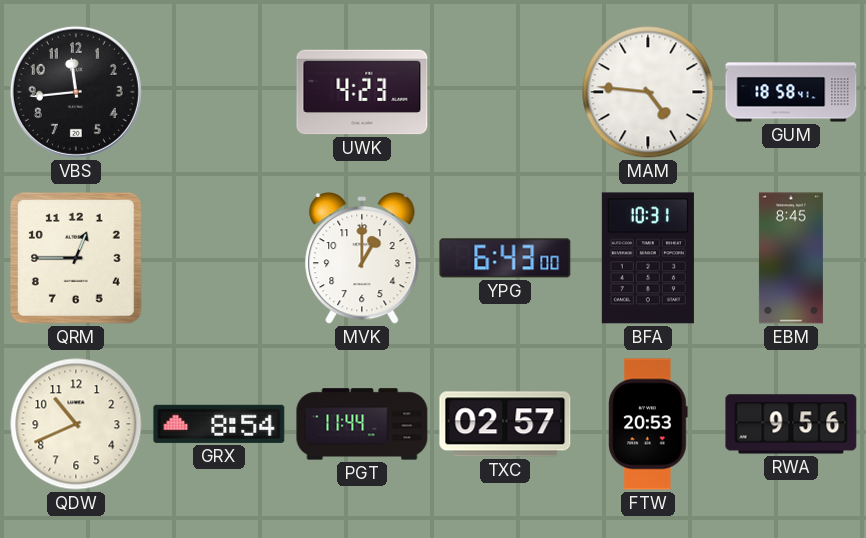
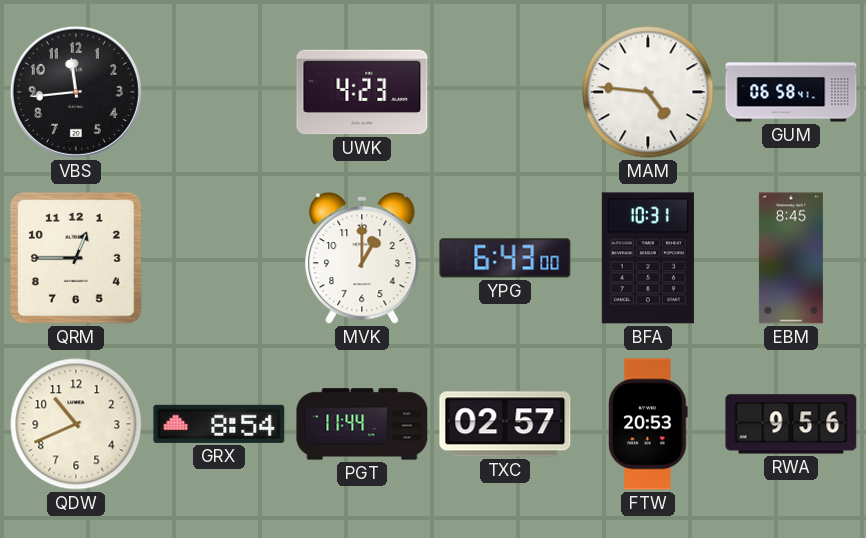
GUM: 18:58 -> 06:58 (791, 92)
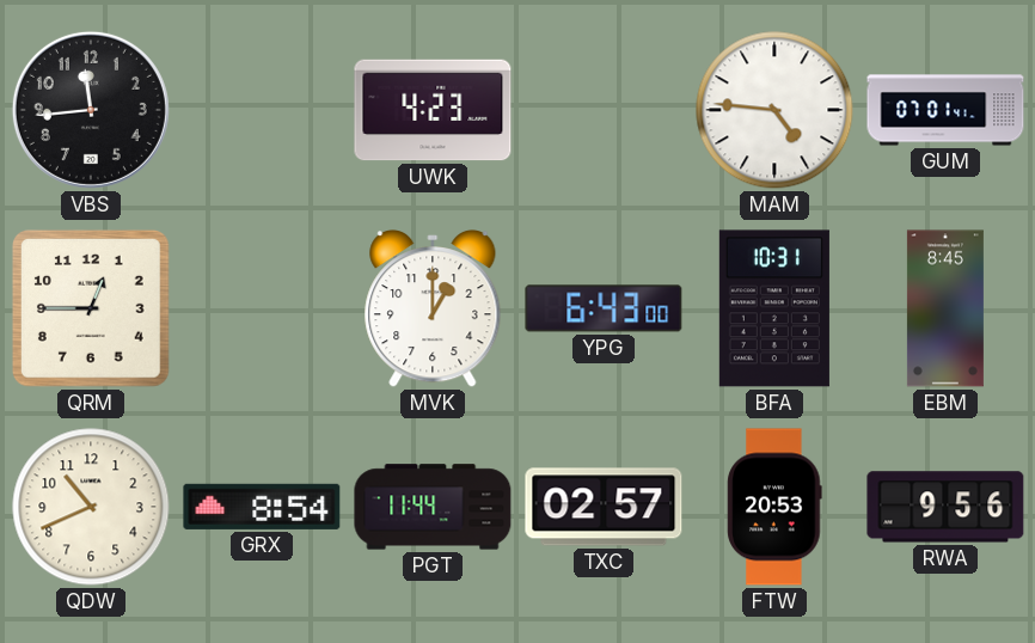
GUM: 06:58 -> 07:01 (945, 110)
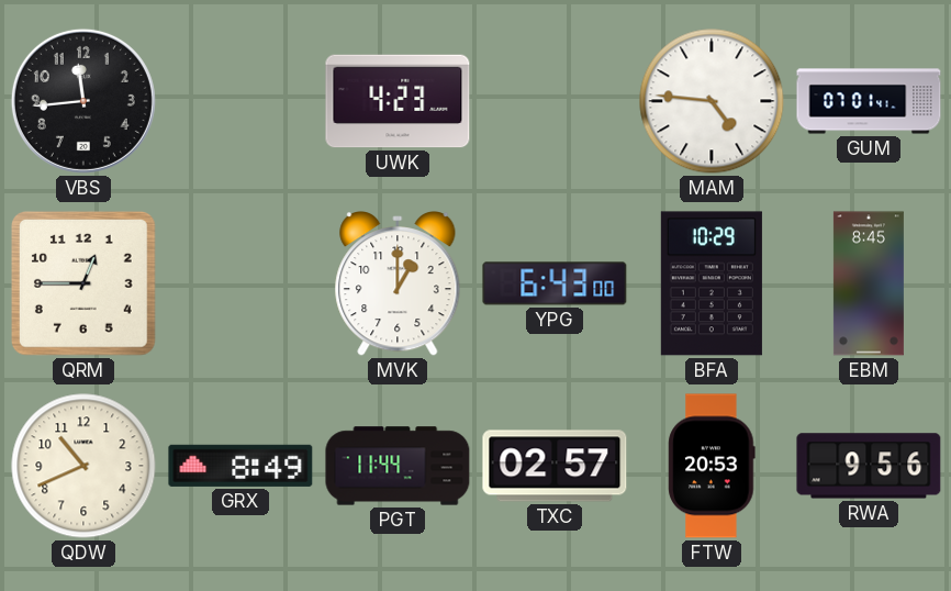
BFA: 10:31 -> 10:29 (712, 283)
GRX: 8:54 -> 8:49 (240, 466)
